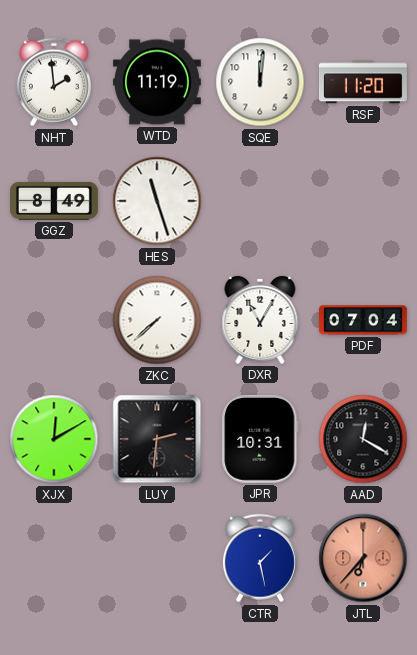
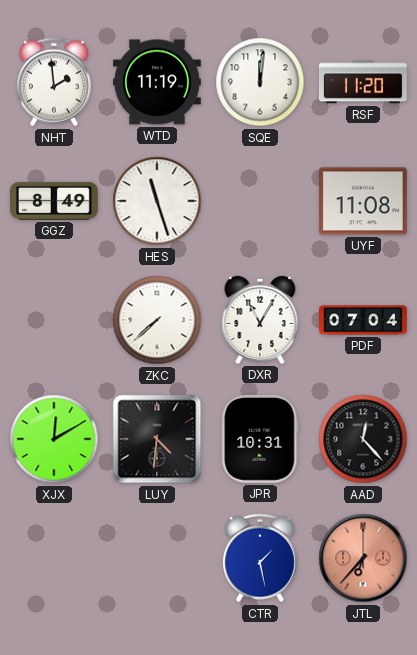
UYF: none -> 11:08 (363, 201)
LUY: 2:31 -> 4:31 (157, 439)
AAD: 12:20 -> 12:23 (363, 439)
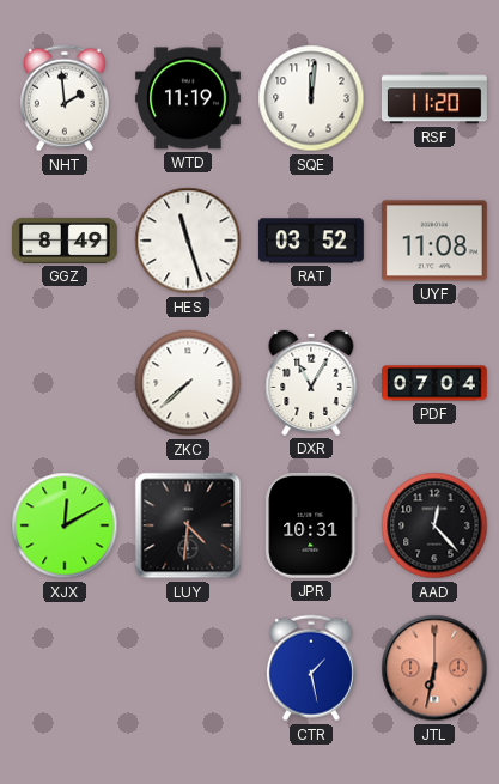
RAT: none -> 03:52 (311, 241)
JTL: 6:37 -> 6:32 (434, 668)
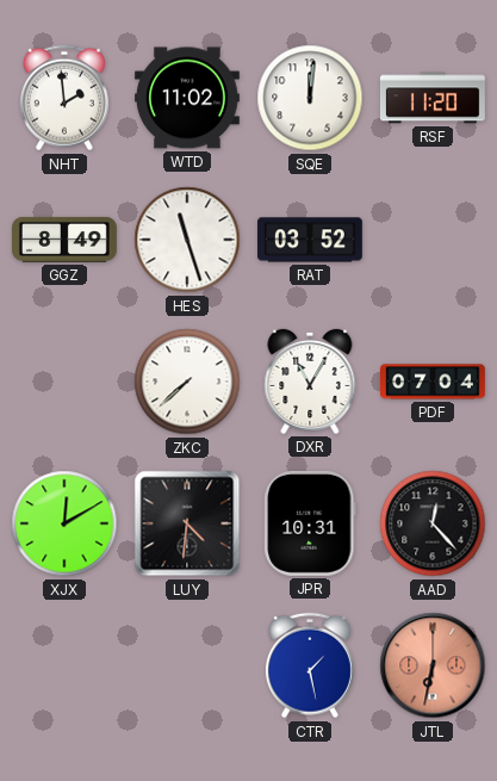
WTD: 11:19 -> 11:02 (187, 98)
UYF: 11:08 -> none (434, 241)
